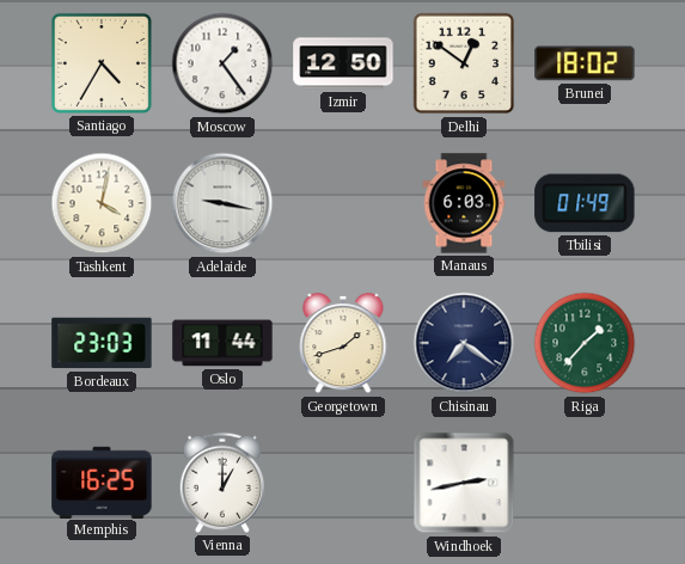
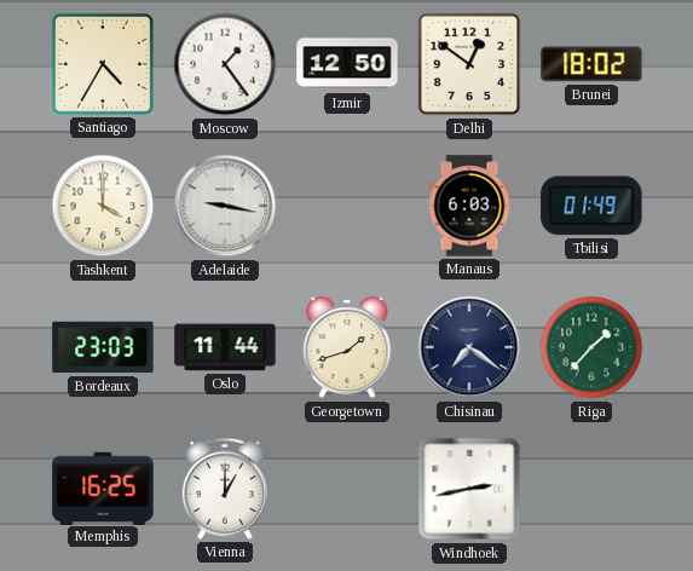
Tashkent: 4:02 -> 4:00 (103, 206)
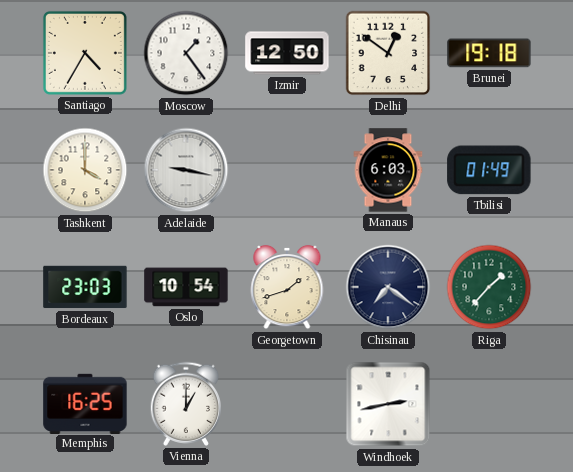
Brunei: 18:02 -> 19:18 (489, 53)
Oslo: 11:44 -> 10:54 (186, 287)
